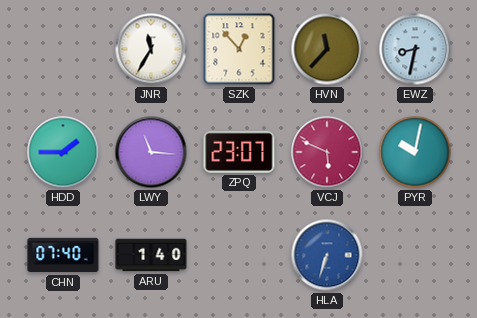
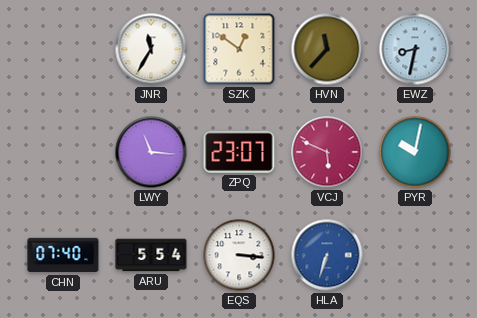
SZK: 12:53 -> 12:51 (239, 49)
HDD: 1:45 -> none (63, 152)
ARU: 1:40 -> 5:54 (151, 255)
EQS: none -> 3:16 (239, 255)
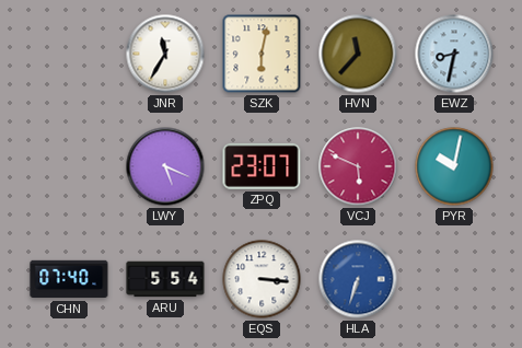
SZK: 12:51 -> 6:02 (262, 54)
LWY: 11:16 -> 5:19 (165, 166)
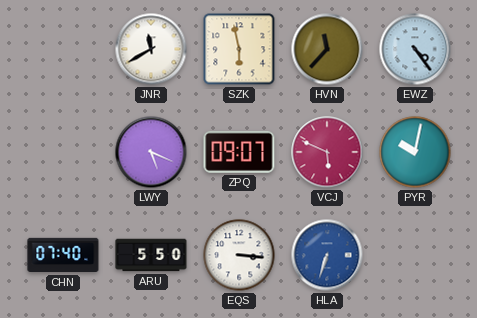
JNR: 11:35 -> 11:40 (151, 49)
SZK: 6:02 -> 5:58 (239, 49)
EWZ: 8:32 -> 4:24 (415, 49)
ZPQ: 23:07 -> 09:07 (239, 152)
ARU: 5:54 -> 5:50 (151, 255)
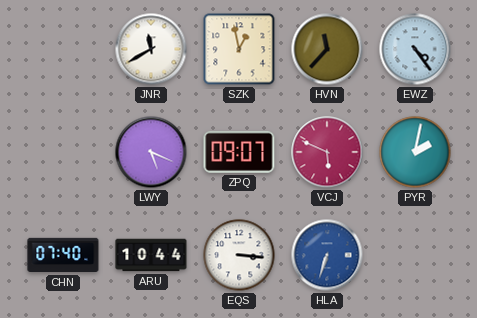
SZK: 5:58 -> 12:58 (239, 49)
PYR: 10:02 -> 2:02 (415, 152)
ARU: 5:50 -> 10:44 (151, 255)
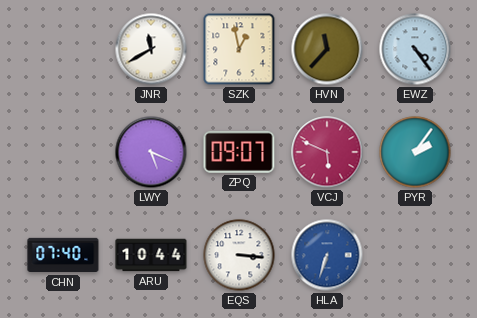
PYR: 2:02 -> 2:06 (415, 152)
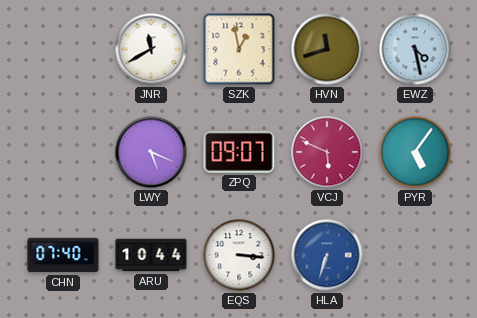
HVN: 11:37 -> 11:42 (327, 49)
EWZ: 4:24 -> 4:28 (415, 49)
PYR: 2:06 -> 5:06 (415, 152)
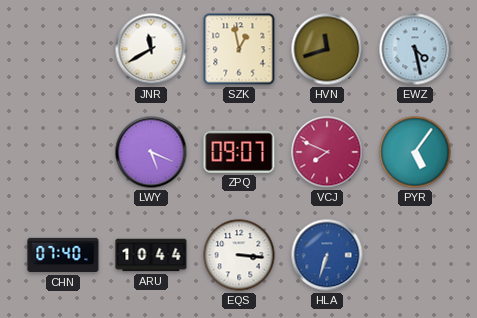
VCJ: 5:49 -> 7:49 (327, 152)
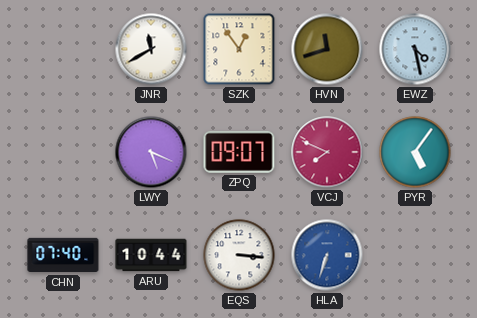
SZK: 12:58 -> 12:54 (239, 49)
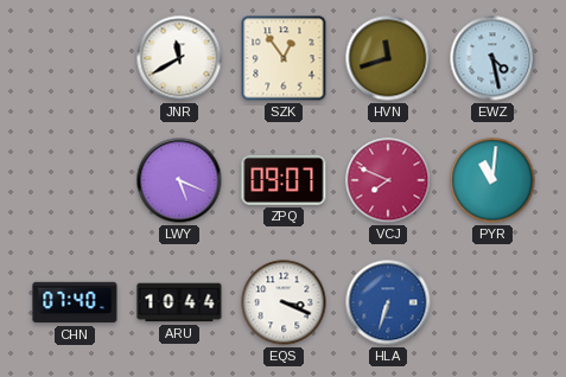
PYR: 5:06 -> 11:01 (492, 180)
EQS: 3:16 -> 3:19 (284, 302)
